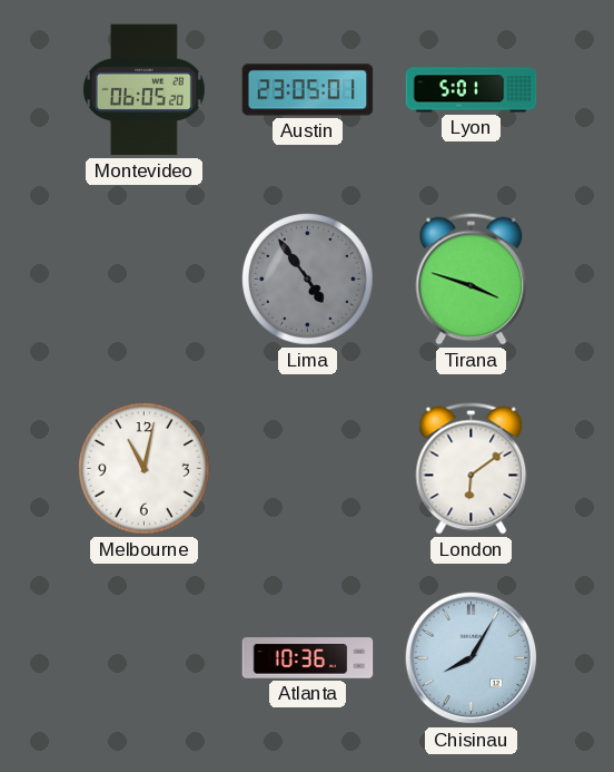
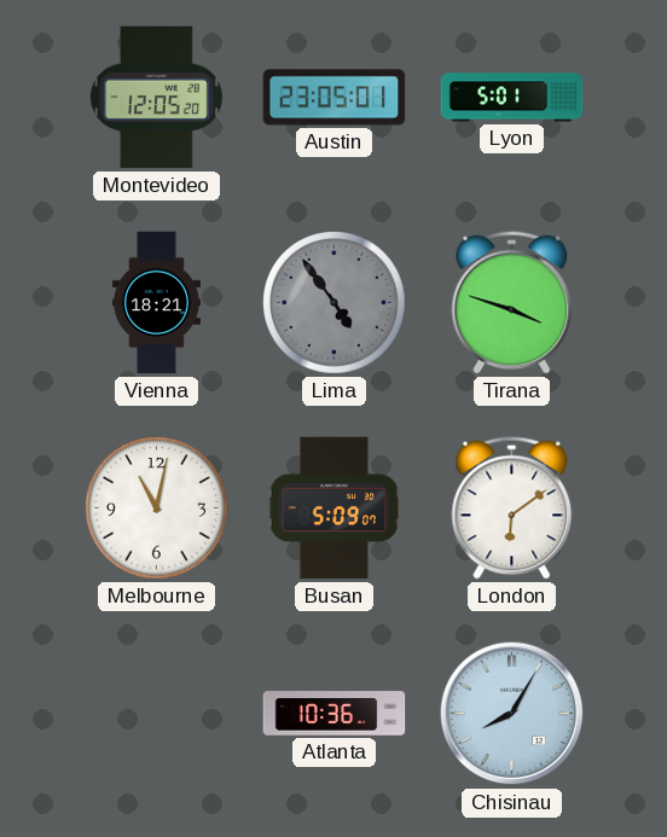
Montevideo: 06:05 -> 12:05 (156, 98)
Vienna: none -> 18:21 (156, 303)
Busan: none -> 5:09 (335, 508)
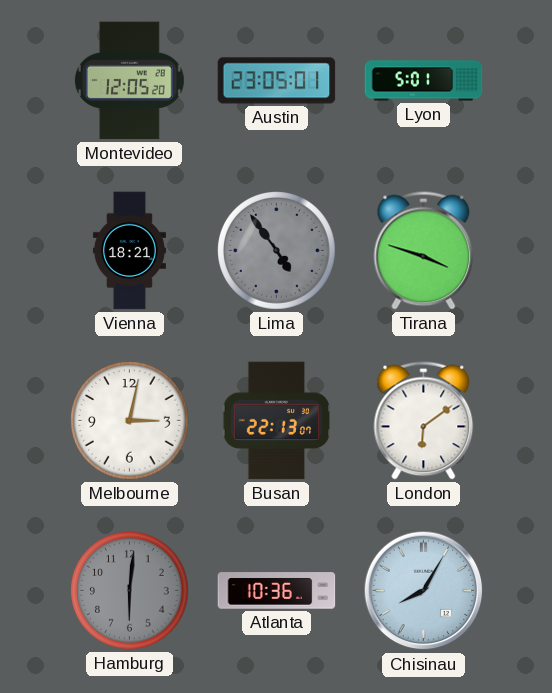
Melbourne: 11:02 -> 3:02 (130, 421)
Busan: 5:09 -> 22:13 (277, 421)
Hamburg: none -> 6:01 (130, 591)
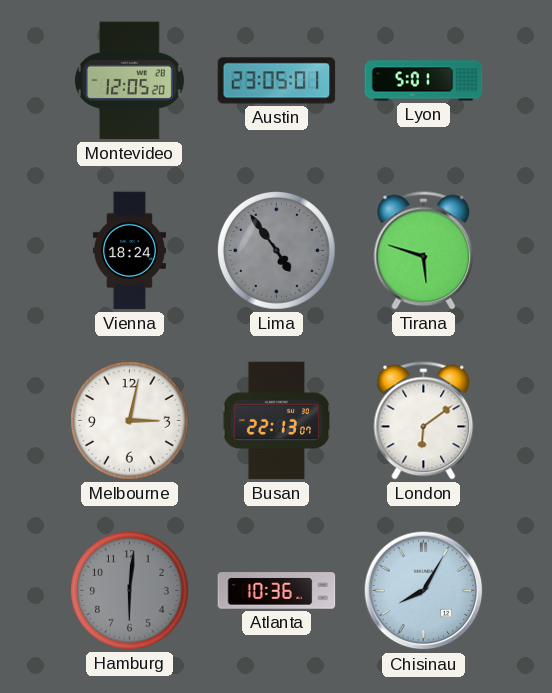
Vienna: 18:21 -> 18:24 (129, 251)
Tirana: 3:48 -> 5:48 (424, 251)
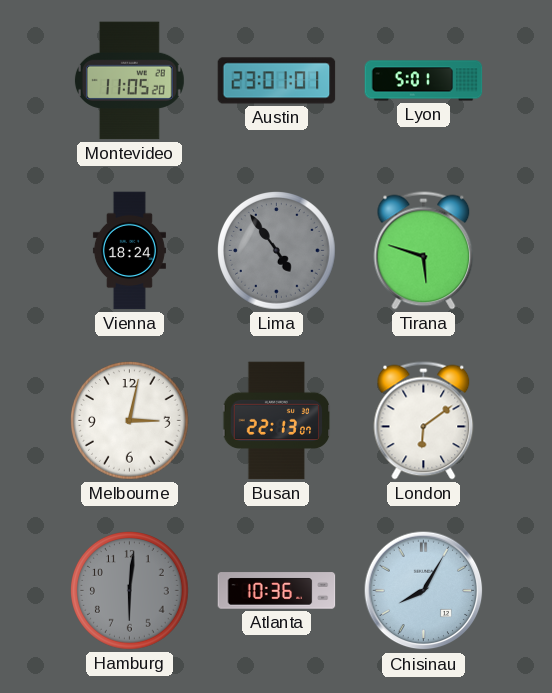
Montevideo: 12:05 -> 11:05 (129, 81)
Austin: 23:05 -> 23:01 (277, 81)
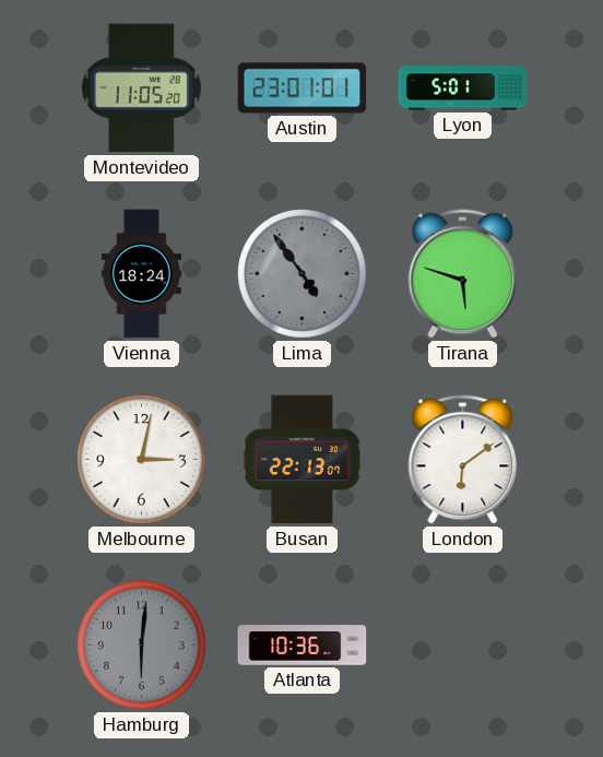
Chisinau: 8:05 -> none (424, 591)
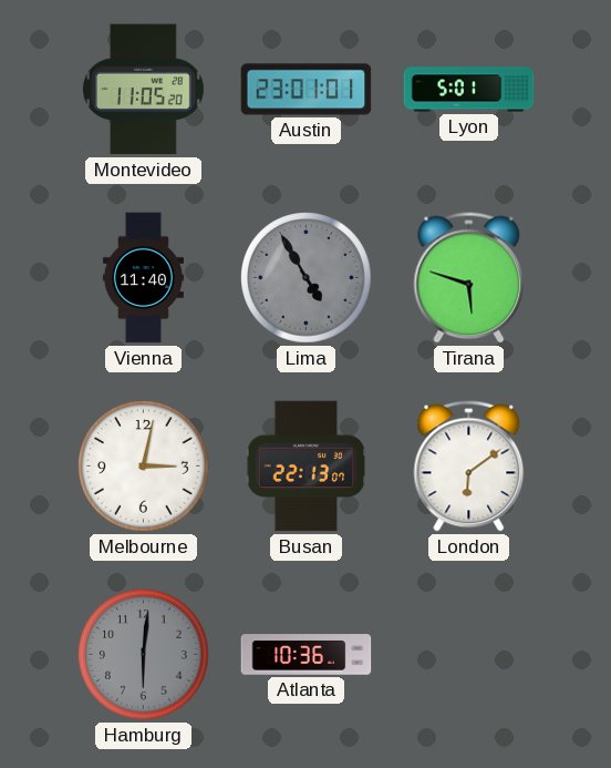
Vienna: 18:24 -> 11:40 (143, 278)
Lima: 4:54 -> 4:55 (307, 278)
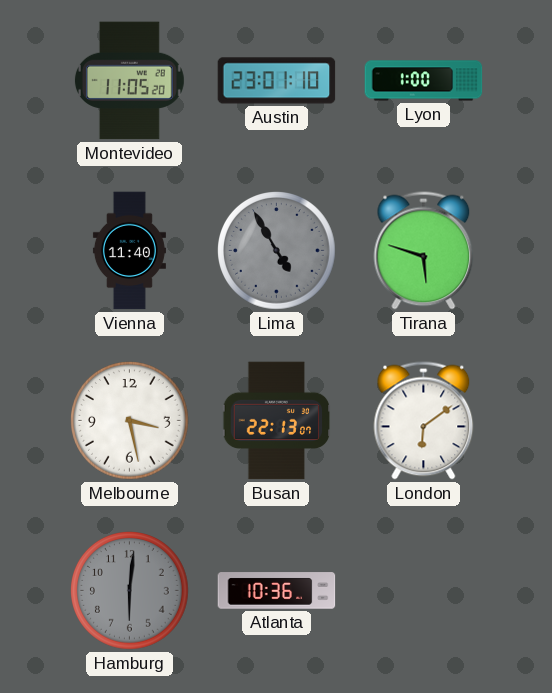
Austin: 23:01:01 -> 23:01:10 (277, 81)
Lyon: 5:01 -> 1:00 (424, 81)
Melbourne: 3:02 -> 3:28 (130, 421)
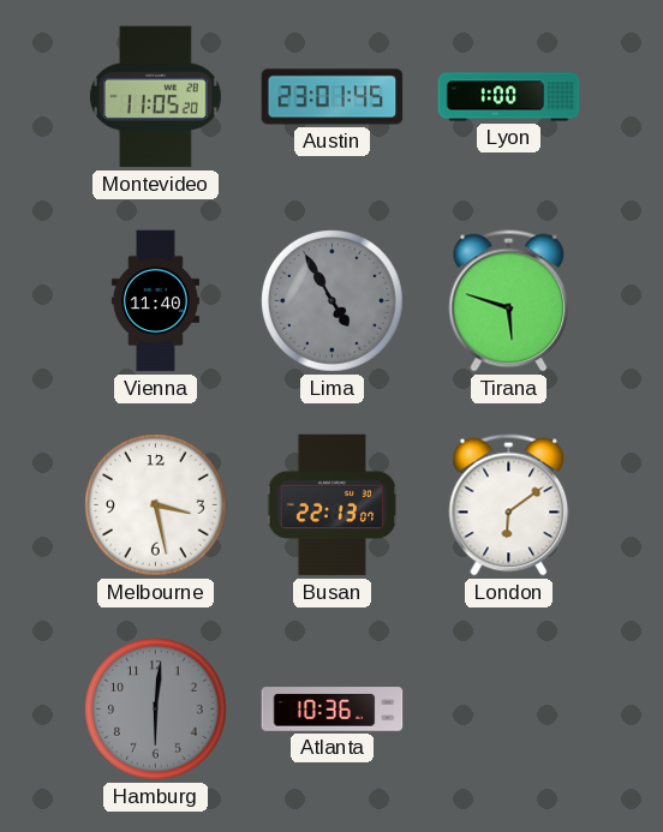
Austin: 23:01:10 -> 23:01:45 (333, 97)
